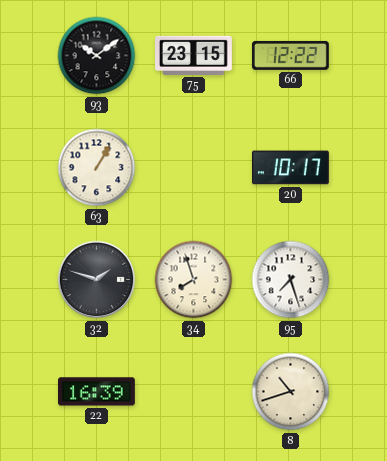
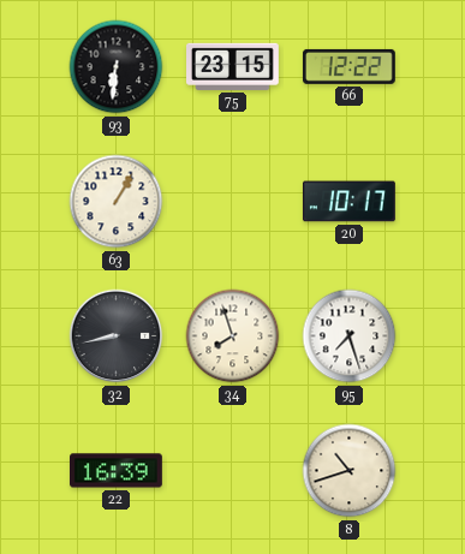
93: 10:09 -> 6:31 (117, 67)
32: 1:48 -> 8:43 (117, 336)
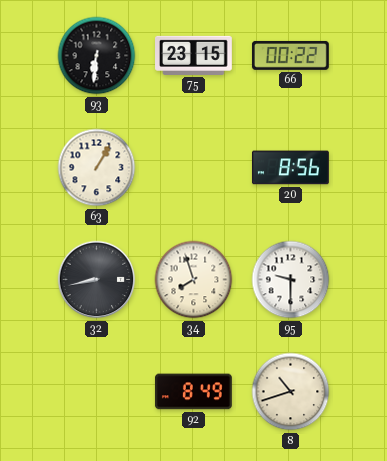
66: 12:22 -> 00:22 (290, 55)
20: 10:17 -> 8:56 (291, 168)
95: 7:27 -> 9:30 (291, 280)
22: 16:39 -> none (117, 471)
92: none -> 8:49 (193, 392)
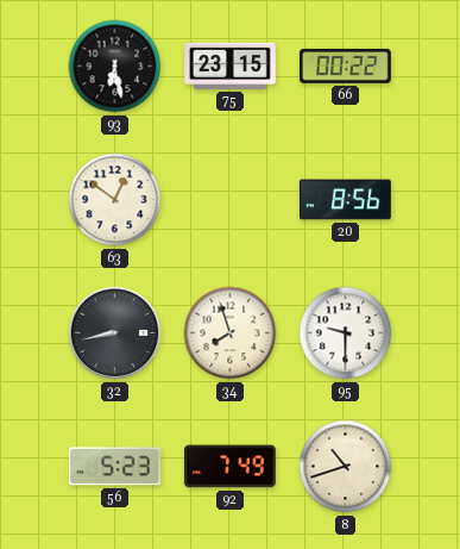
93: 6:31 -> 6:28 (115, 67)
63: 1:05 -> 12:51 (115, 200)
56: none -> 5:23 (114, 467)
92: 8:49 -> 7:49 (229, 467)
